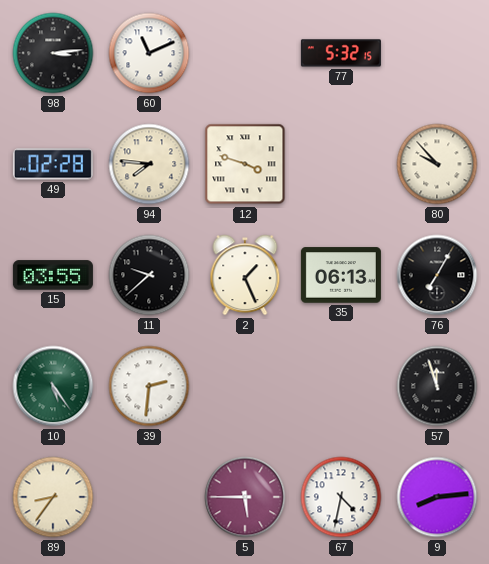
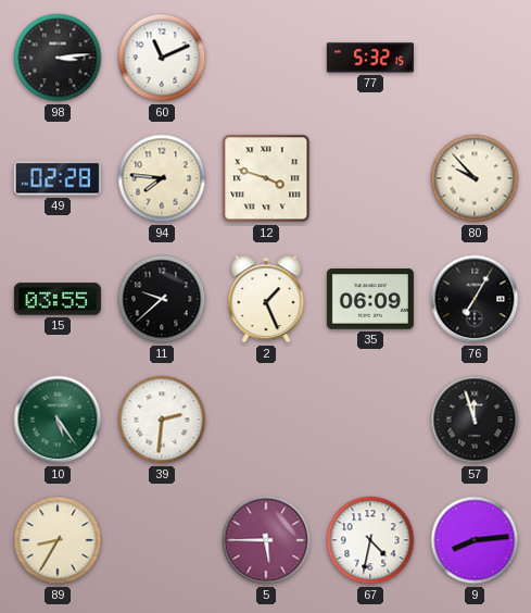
35: 06:13 -> 06:09 (370, 299)
89: 8:36 -> 8:35 (58, 540)
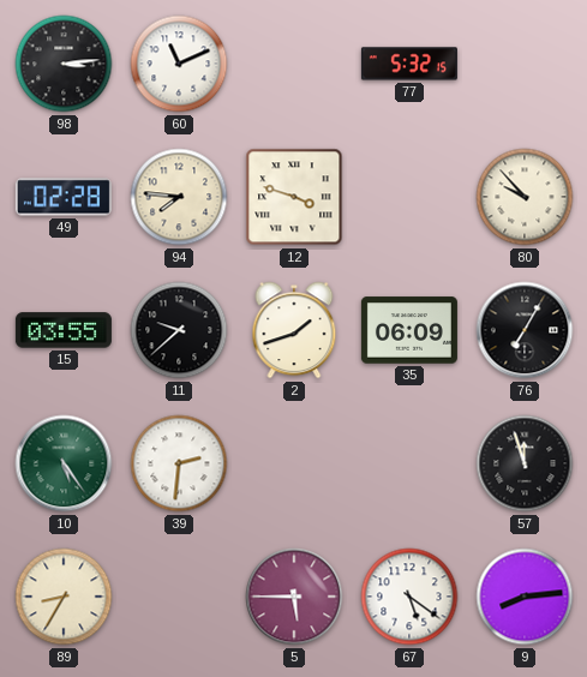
2: 1:26 -> 1:42 (294, 330)
67: 4:32 -> 5:21 (409, 597)
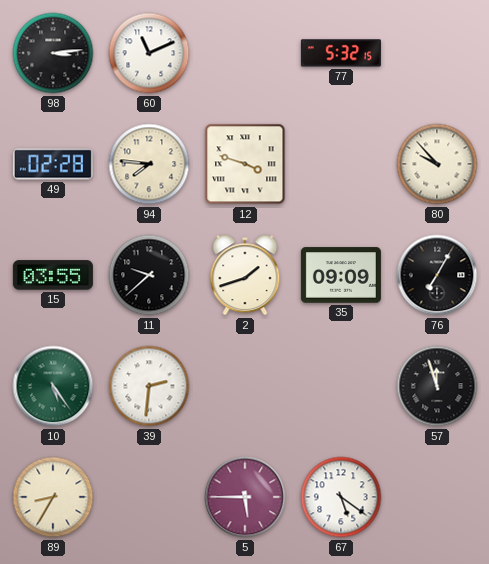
35: 06:09 -> 09:09 (341, 275)
9: 8:14 -> none (525, 597)
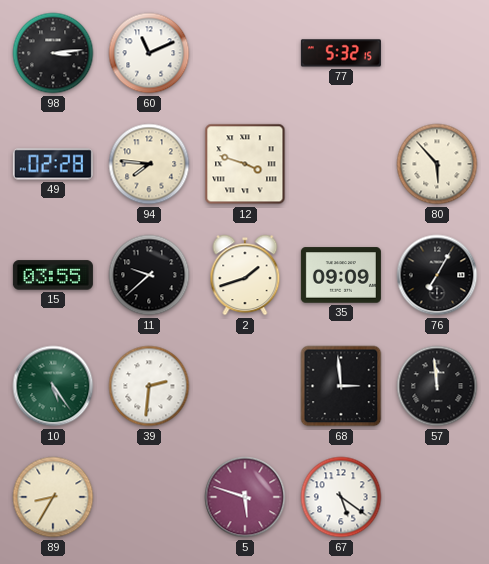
80: 9:53 -> 5:53 (437, 164)
68: none -> 2:59 (341, 386)
57: 11:57 -> 11:59 (437, 386)
5: 5:45 -> 5:48 (245, 497)
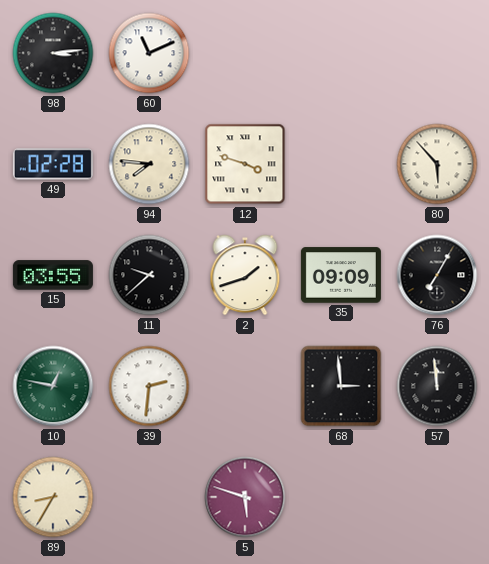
77: 5:32 -> none (341, 53)
10: 5:24 -> 12:47 (53, 386)
67: 5:21 -> none (341, 497)
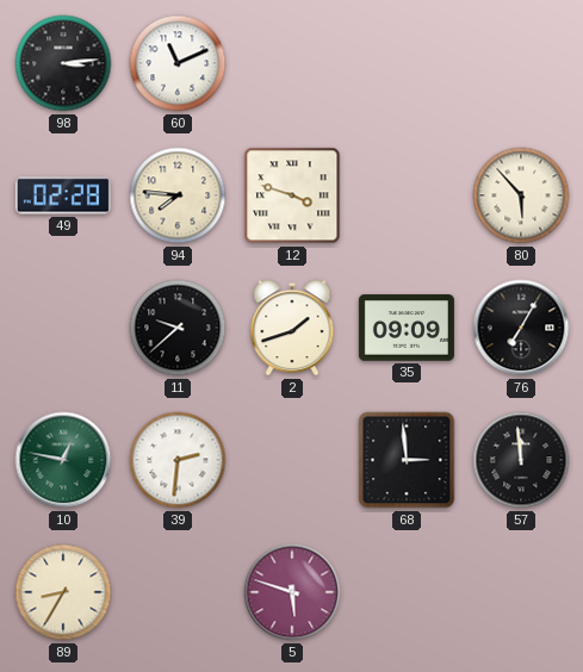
15: 03:55 -> none (53, 275)
